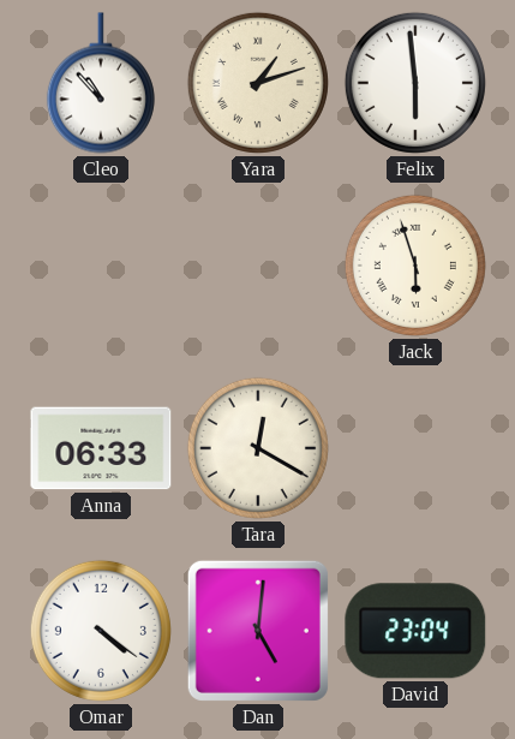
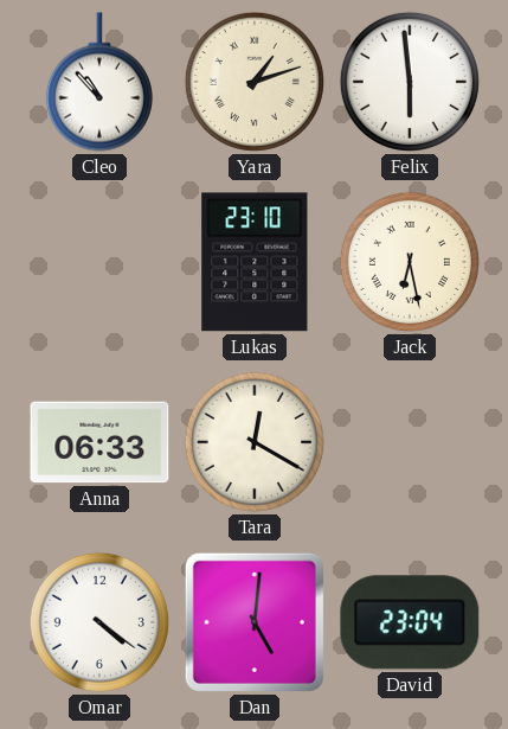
Lukas: none -> 23:10 (255, 262)
Jack: 5:57 -> 6:28 (410, 262)
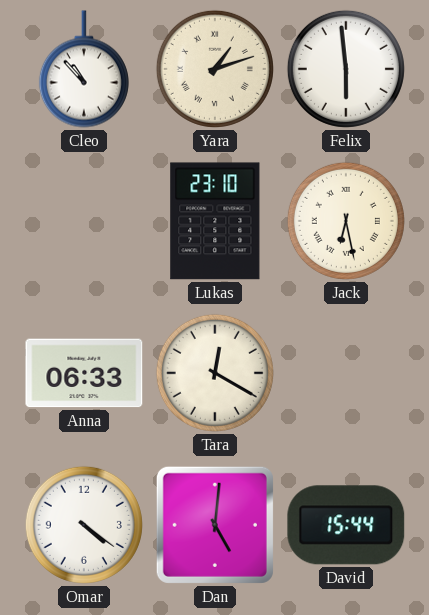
David: 23:04 -> 15:44 (346, 525)
